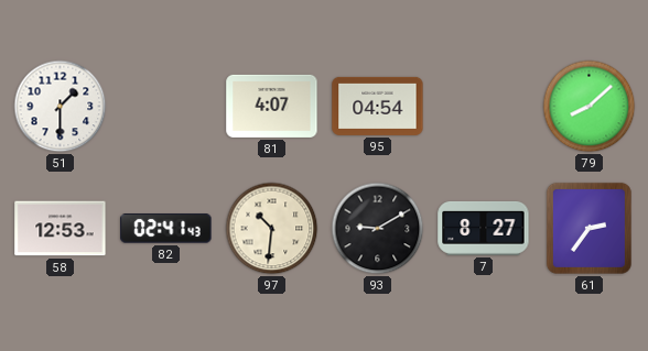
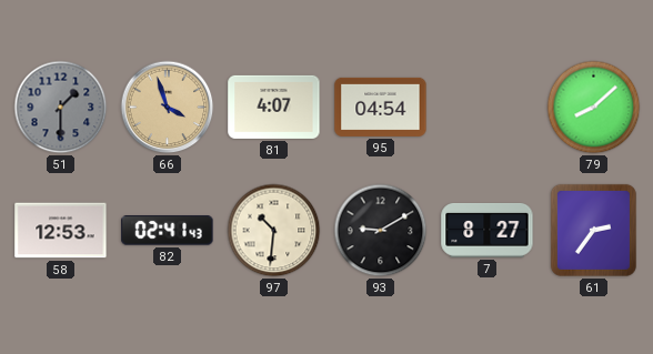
51 dial: white -> grey (61, 108)
66: none -> 3:57 (168, 108)
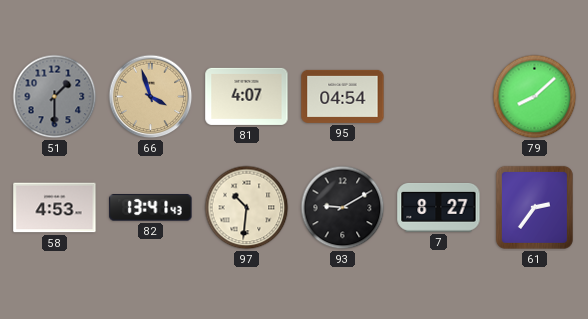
58: 12:53 -> 4:53 (55, 208)
82: 02:41 -> 13:41 (151, 208)
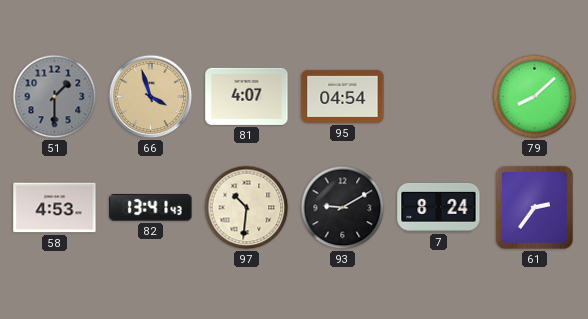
7: 8:27 -> 8:24 (439, 207)
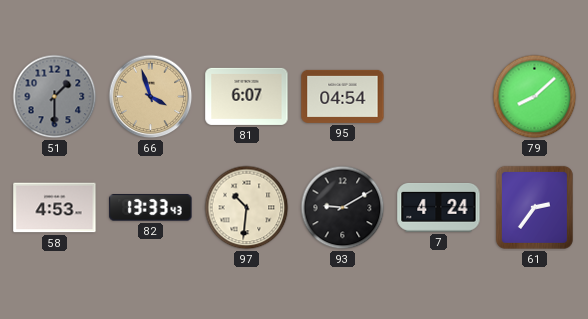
81: 4:07 -> 6:07 (247, 96)
82: 13:41 -> 13:33 (151, 208)
7: 8:24 -> 4:24 (439, 207)
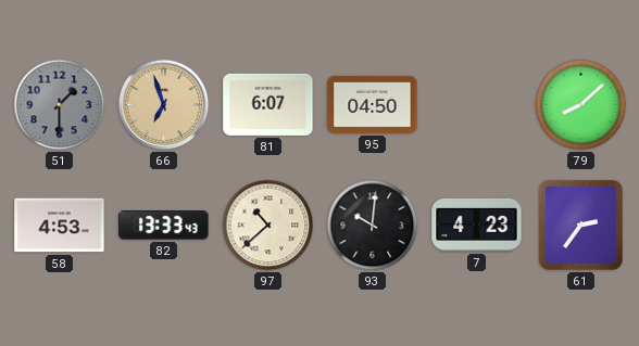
66: 3:57 -> 6:57 (164, 105)
95: 04:54 -> 04:50 (373, 104)
97: 10:31 -> 10:38 (268, 226)
93: 9:10 -> 10:01 (373, 226)
7: 4:24 -> 4:23 (477, 225)
